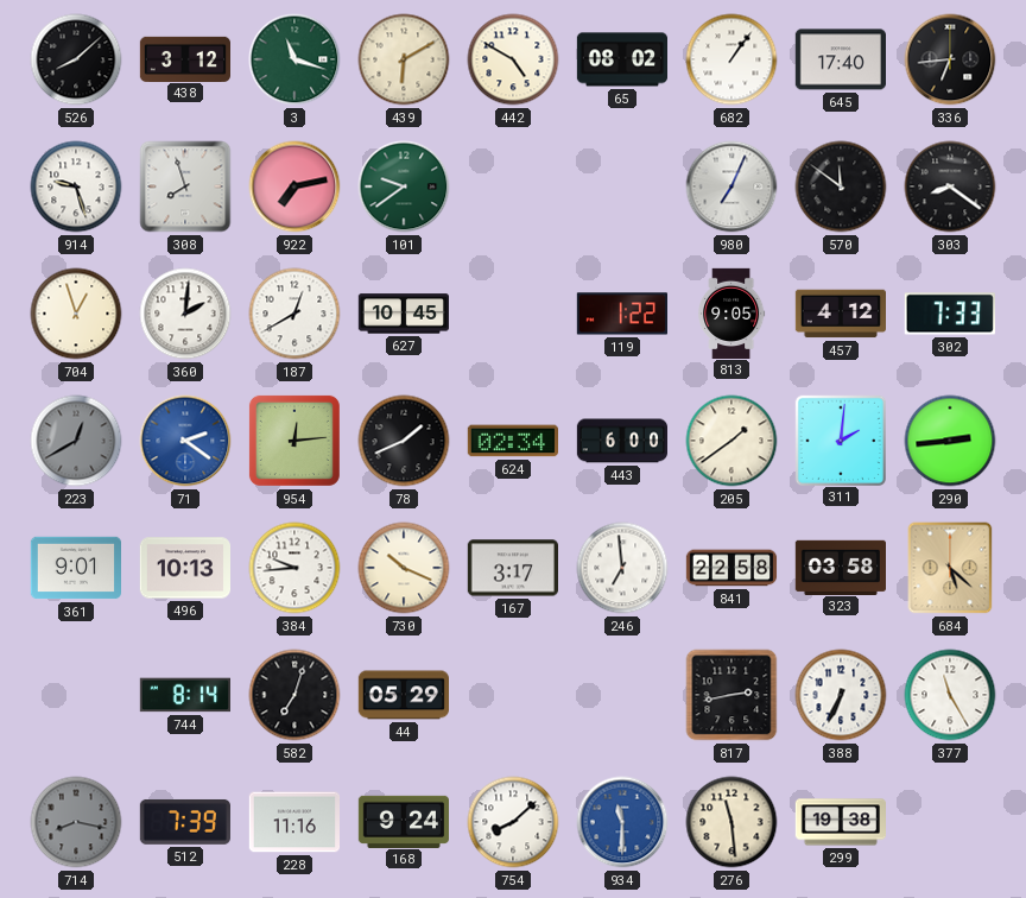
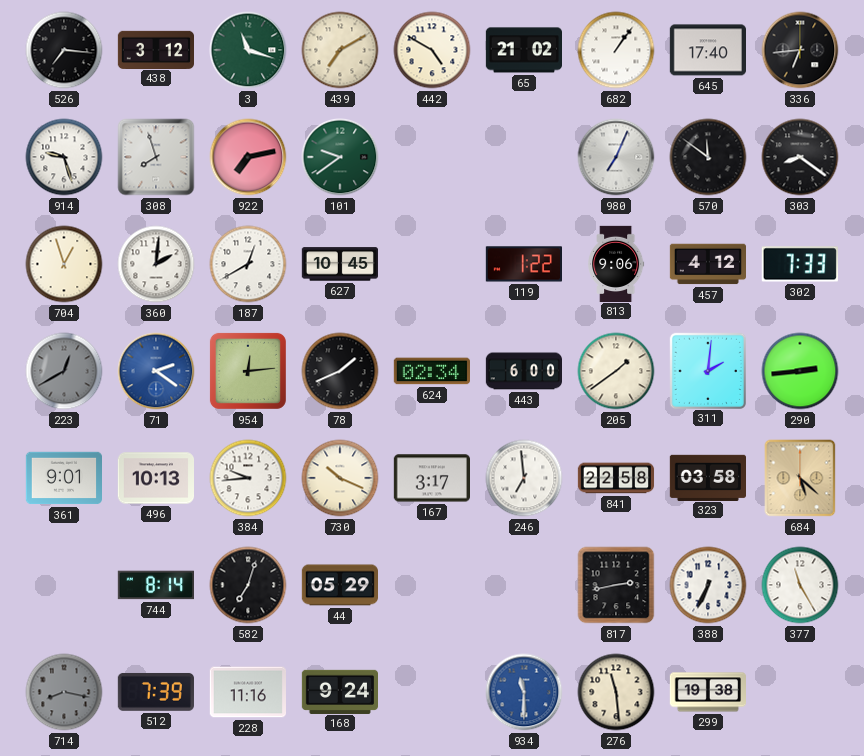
526: 8:08 -> 7:16 (64, 50)
439: 6:10 -> 7:10 (340, 50)
65: 08:02 -> 21:02 (523, 50)
813: 9:05 -> 9:06 (616, 263)
754: 8:08 -> none (513, 822)
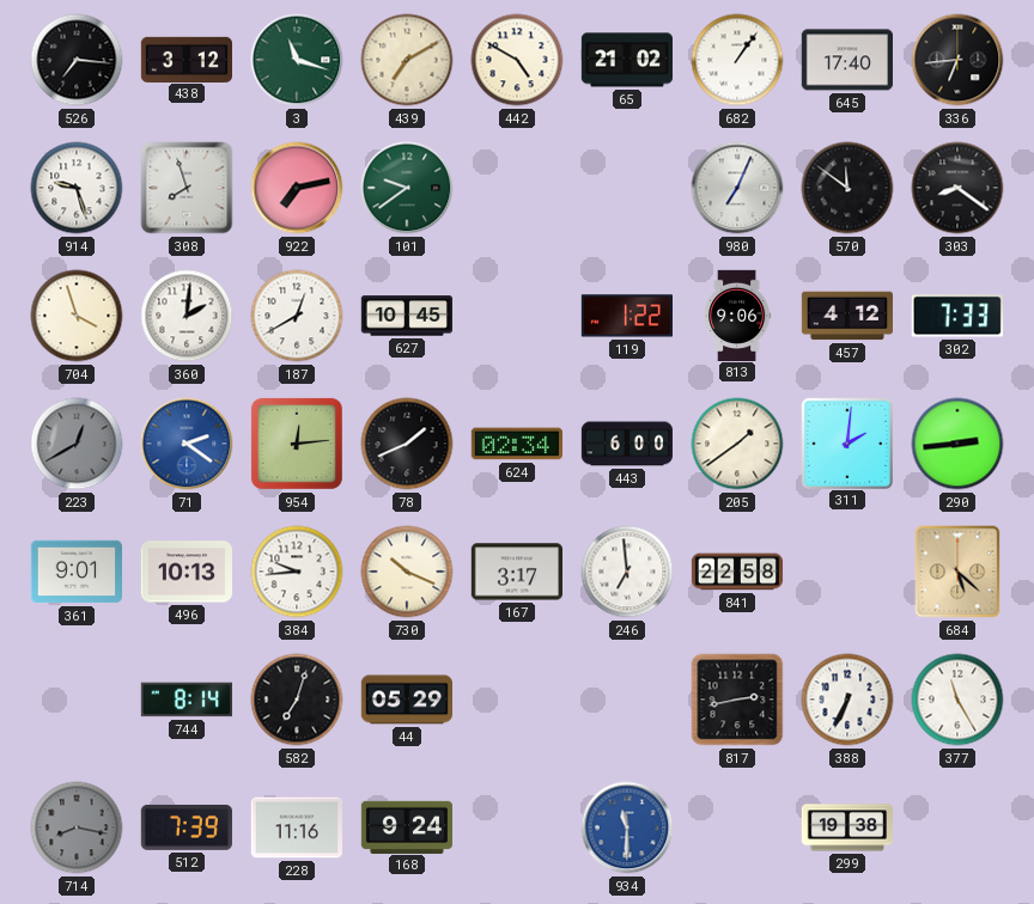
704: 12:57 -> 3:57 (77, 316)
323: 03:58 -> none (707, 477)
276: 11:29 -> none (616, 692)
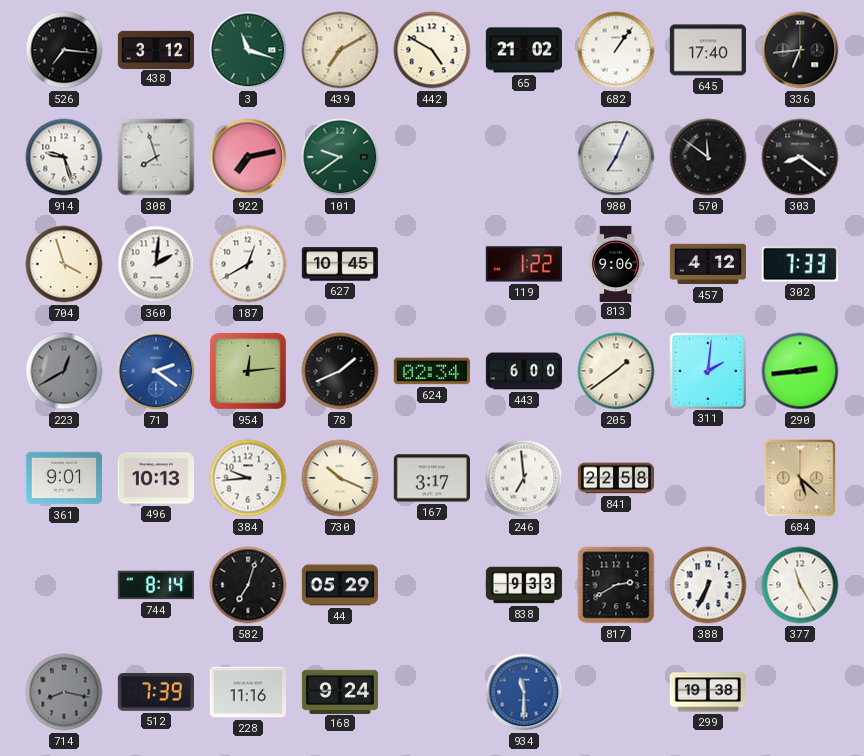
838: none -> 9:33 (524, 585)
817: 2:43 -> 2:40 (616, 585)
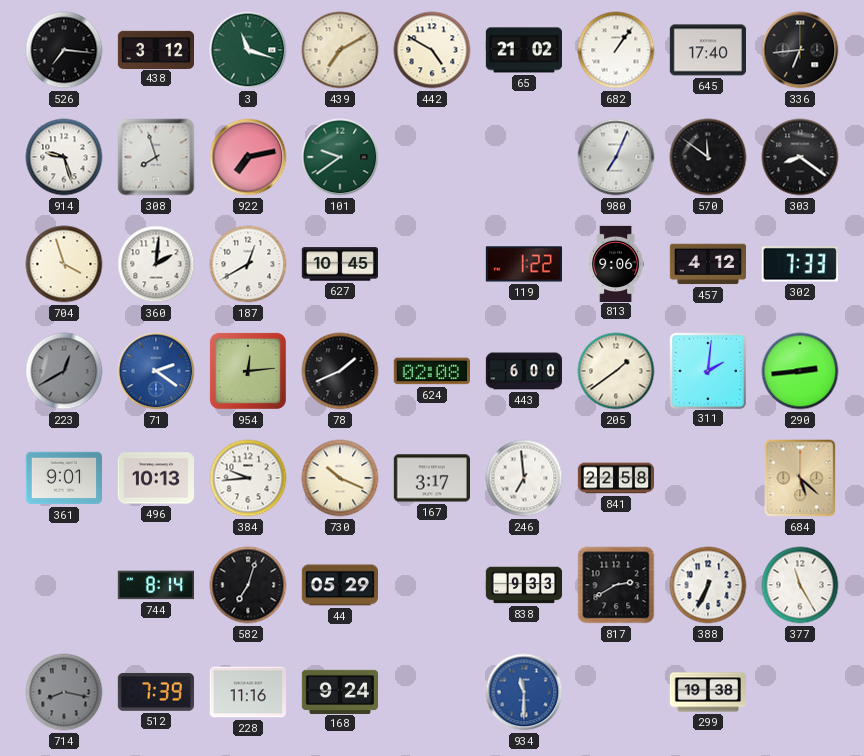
624: 02:34 -> 02:08 (431, 371)
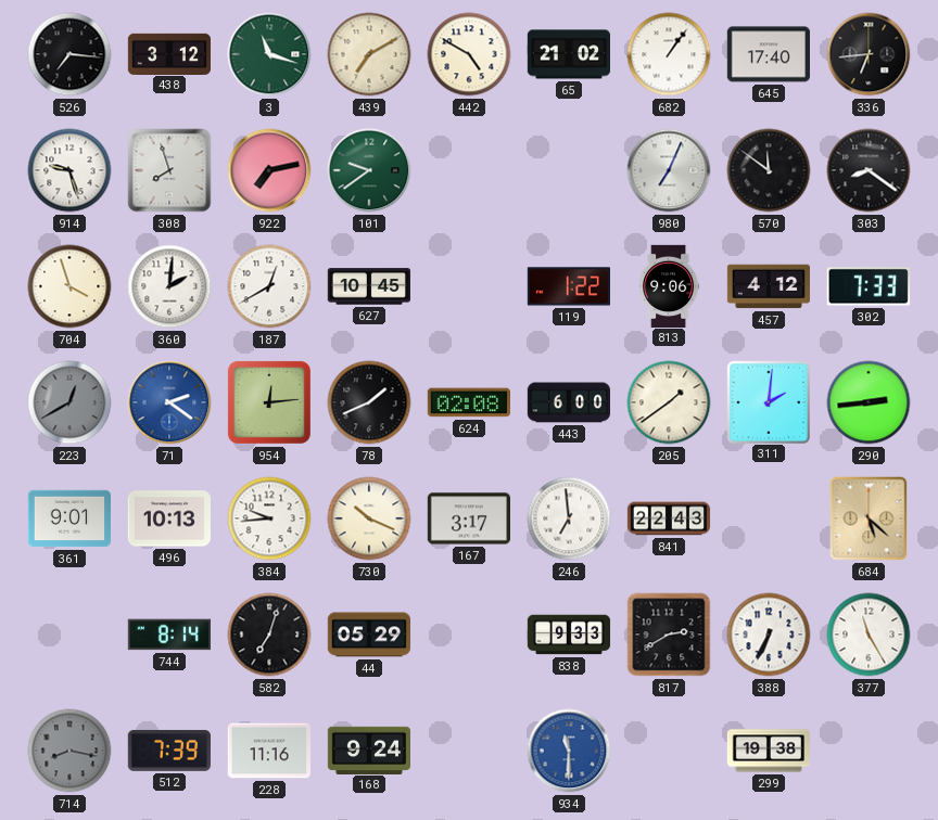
841: 22:58 -> 22:43 (669, 518)
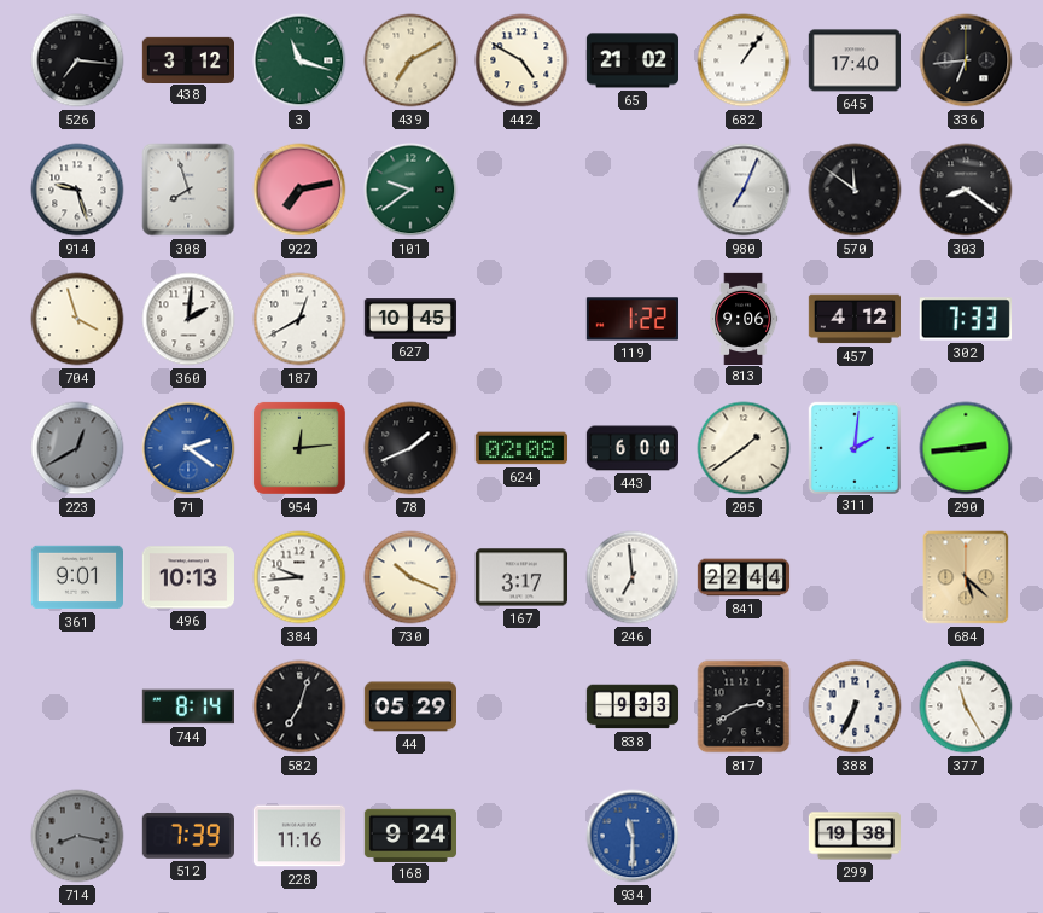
841: 22:43 -> 22:44 (744, 577)
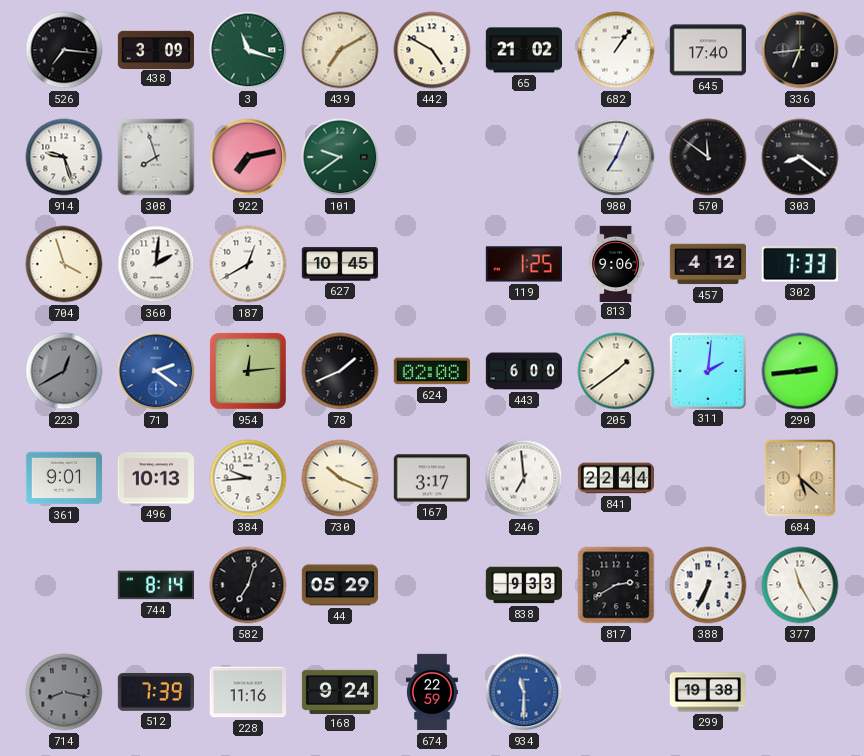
438: 3:12 -> 3:09 (155, 49)
119: 1:22 -> 1:25 (523, 264)
674: none -> 22:59 (432, 692)
